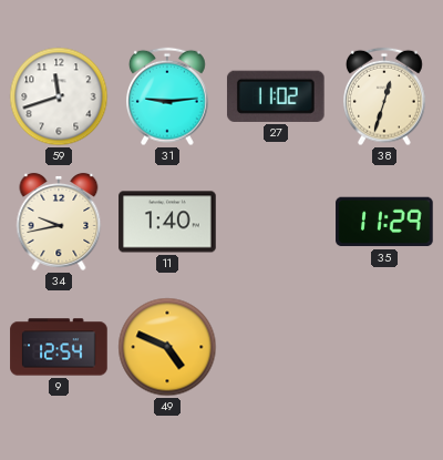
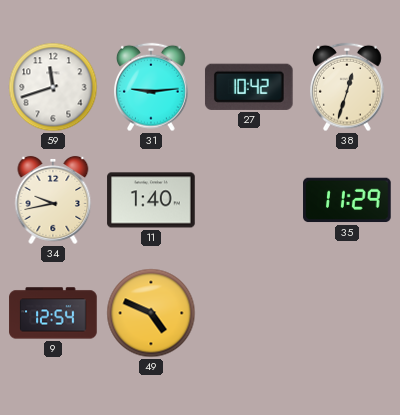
27: 11:02 -> 10:42 (249, 87)
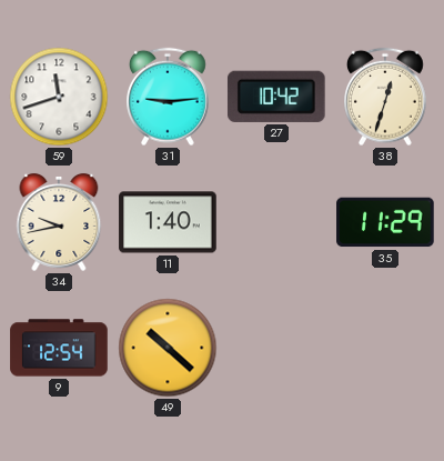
49: 4:49 -> 10:22 (168, 348)
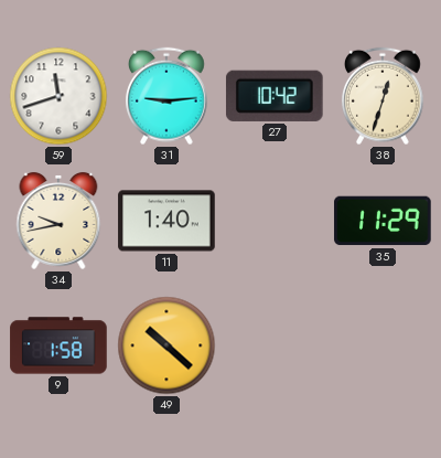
9: 12:54 -> 1:58 (58, 345)
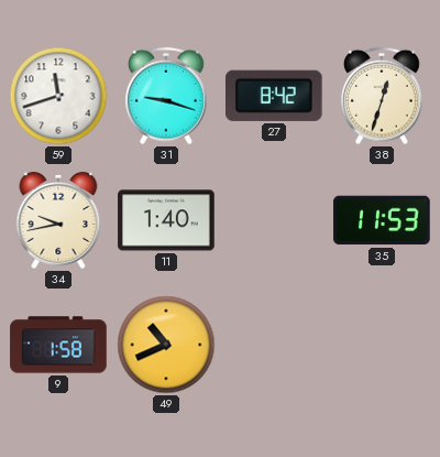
31: 9:14 -> 9:18 (167, 96)
27: 10:42 -> 8:42 (274, 96)
35: 11:29 -> 11:53 (382, 220)
49: 10:22 -> 10:41 (166, 345)
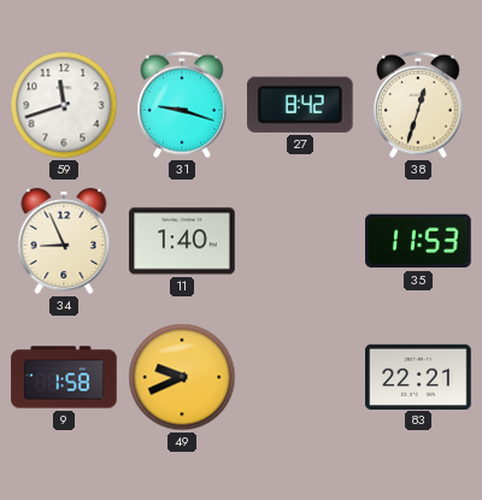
34: 9:43 -> 8:56 (64, 241)
49: 10:41 -> 9:41 (182, 377)
83: none -> 22:21 (418, 376)
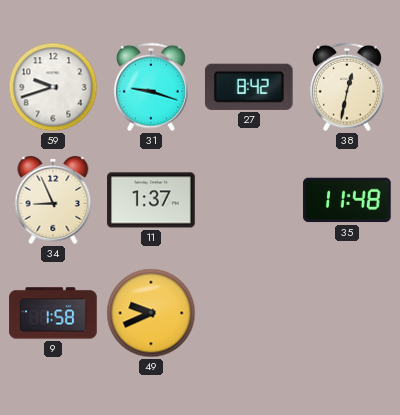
59: 11:42 -> 9:42 (53, 87)
38: 12:33 -> 12:32 (348, 87)
11: 1:40 -> 1:37 (151, 200)
35: 11:53 -> 11:48 (347, 200)
83: 22:21 -> none (418, 376)
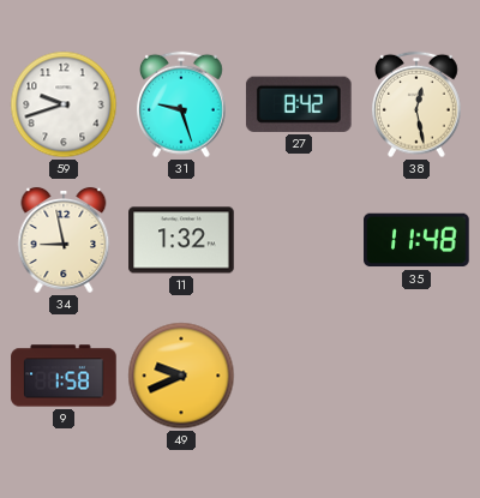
31: 9:18 -> 9:27 (182, 104)
38: 12:32 -> 12:28 (418, 104)
34: 8:56 -> 8:58 (64, 240)
11: 1:37 -> 1:32 (181, 240)
